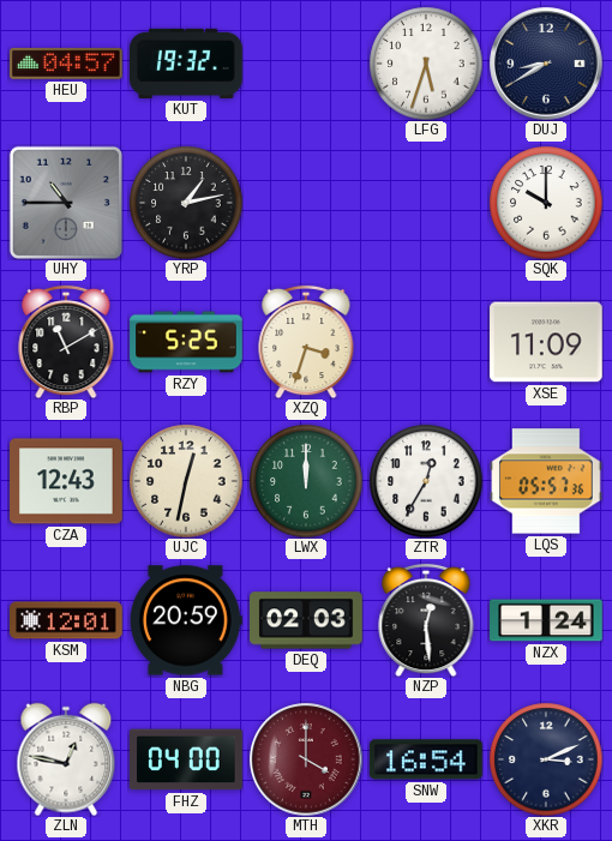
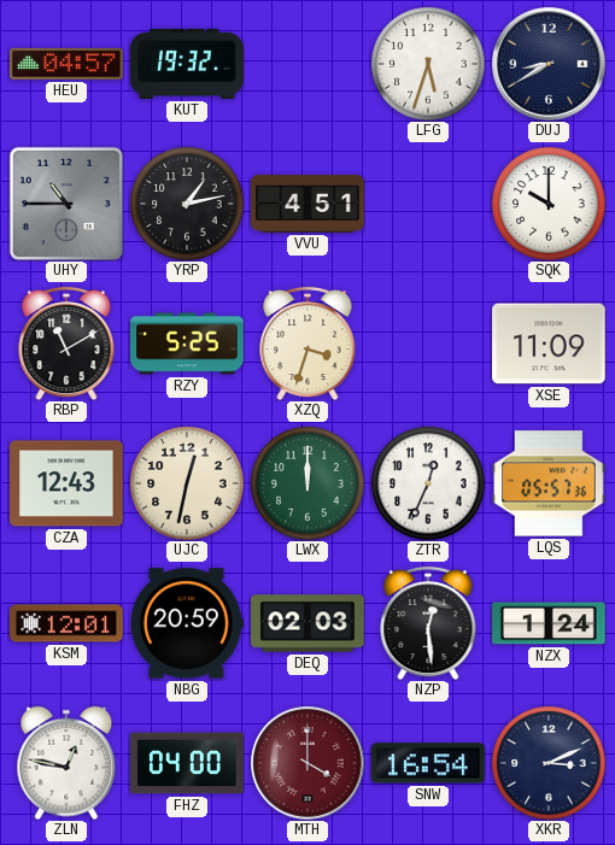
VVU: none -> 4:51 (307, 205)
ZTR: 12:35 -> 12:34 (428, 483)
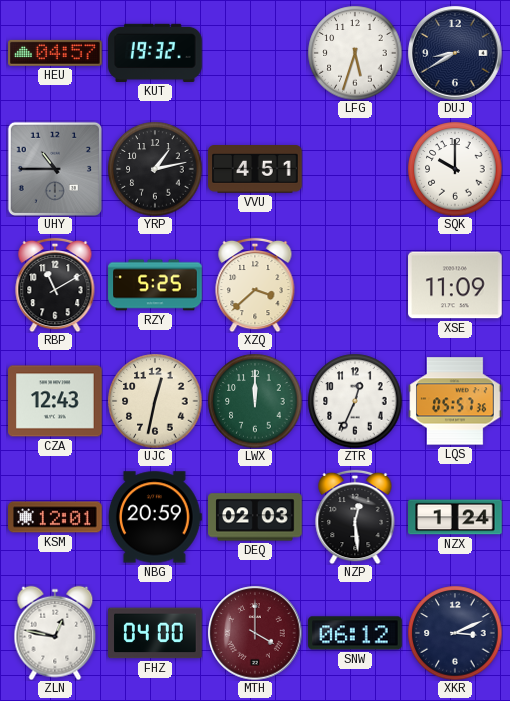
XZQ: 3:33 -> 3:38 (255, 285)
SNW: 16:54 -> 06:12 (355, 633)
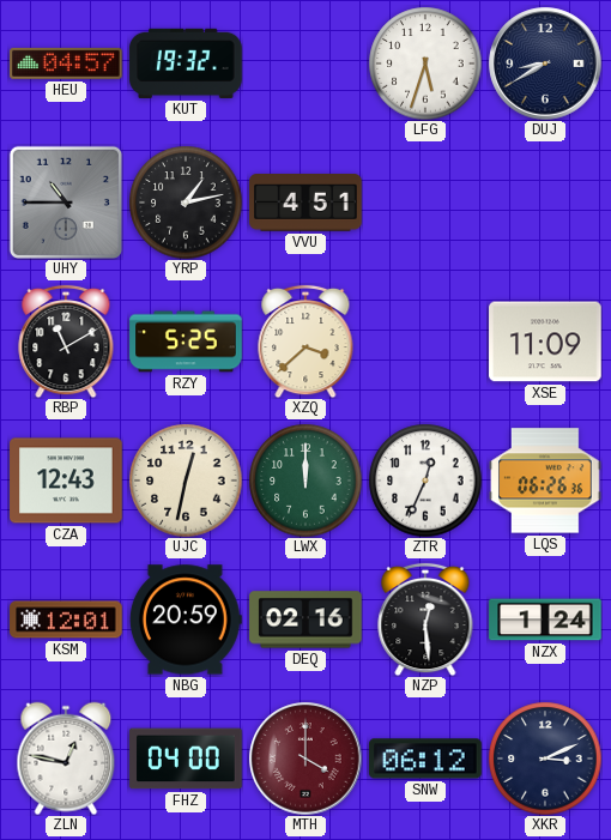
SQK: 10:00 -> none (455, 169)
LQS: 05:57 -> 06:26 (545, 481)
DEQ: 02:03 -> 02:16 (305, 620)
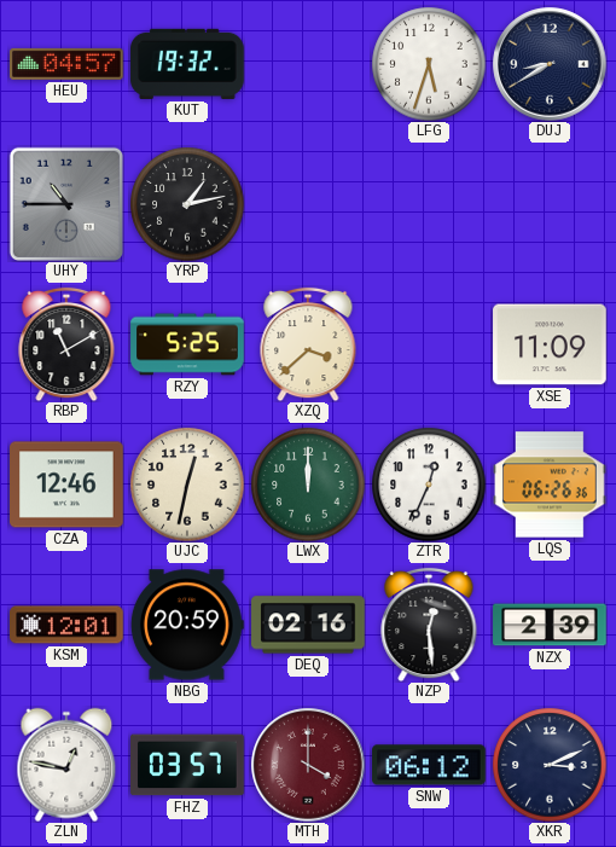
VVU: 4:51 -> none (305, 204)
CZA: 12:43 -> 12:46 (66, 485)
NZX: 1:24 -> 2:39 (550, 625)
FHZ: 04:00 -> 03:57 (187, 765)
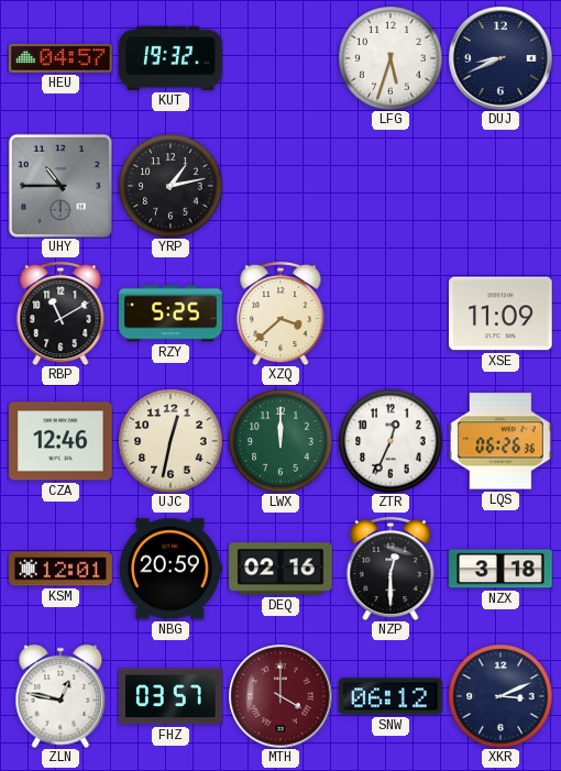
DUJ: 8:40 -> 8:41 (501, 58)
NZP: 12:29 -> 12:30 (391, 569)
NZX: 2:39 -> 3:18 (501, 569)
